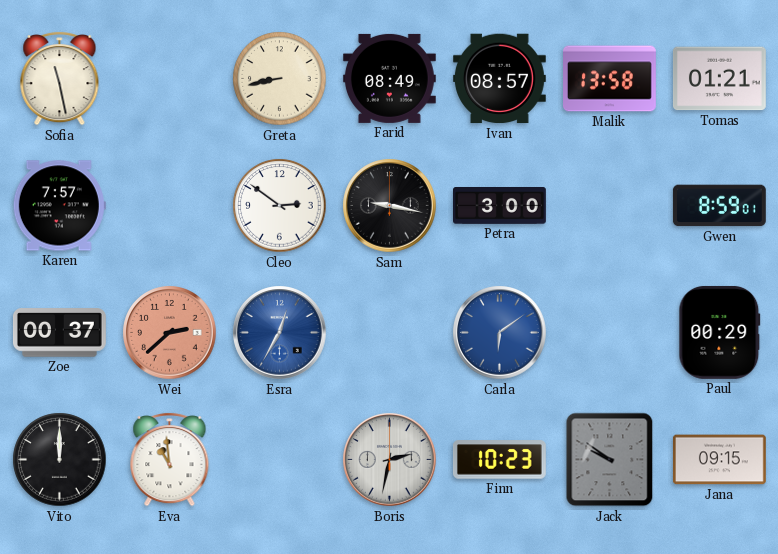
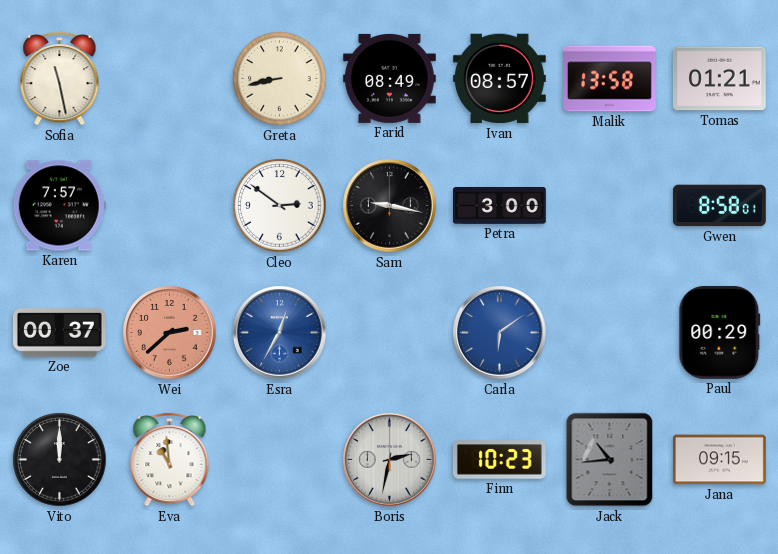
Gwen: 8:59 -> 8:58 (719, 206)
Jack: 9:51 -> 10:44 (610, 460)
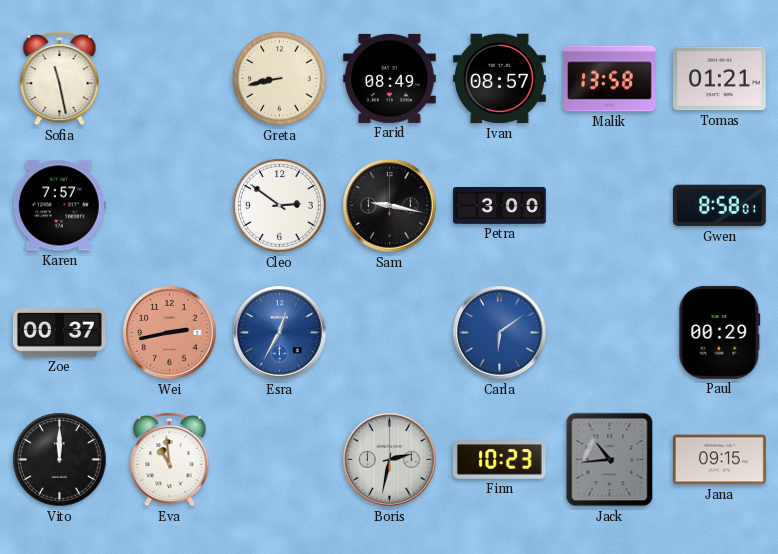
Wei: 2:38 -> 2:43 (170, 333)
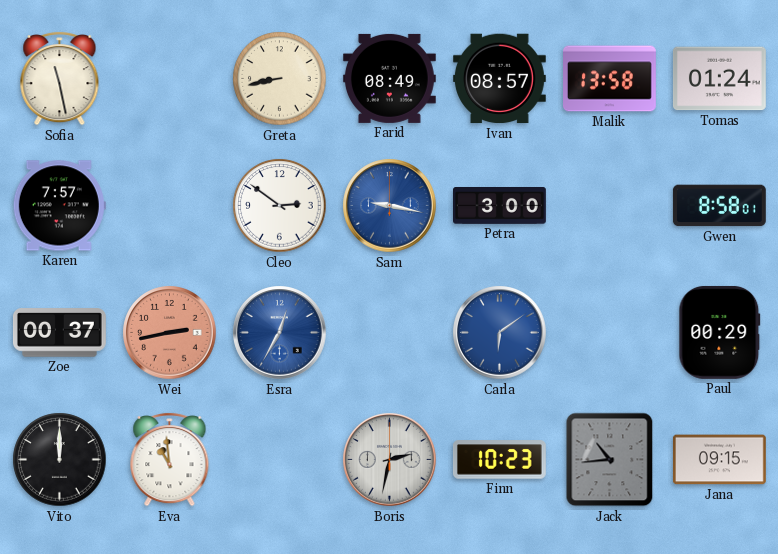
Tomas: 01:21 -> 01:24 (719, 79)
Sam dial: black -> blue (390, 206)
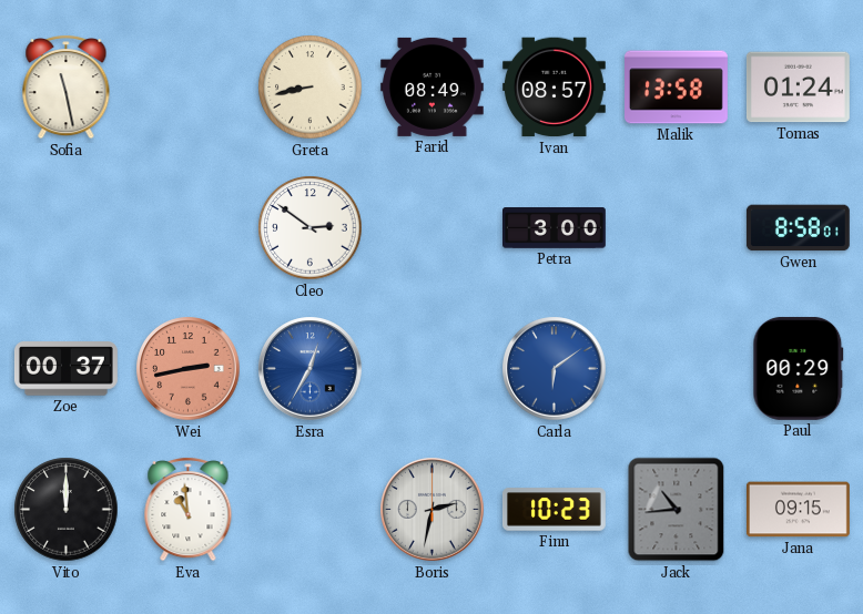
Karen: 7:57 -> none (59, 206)
Sam: 9:17 -> none (390, 206)
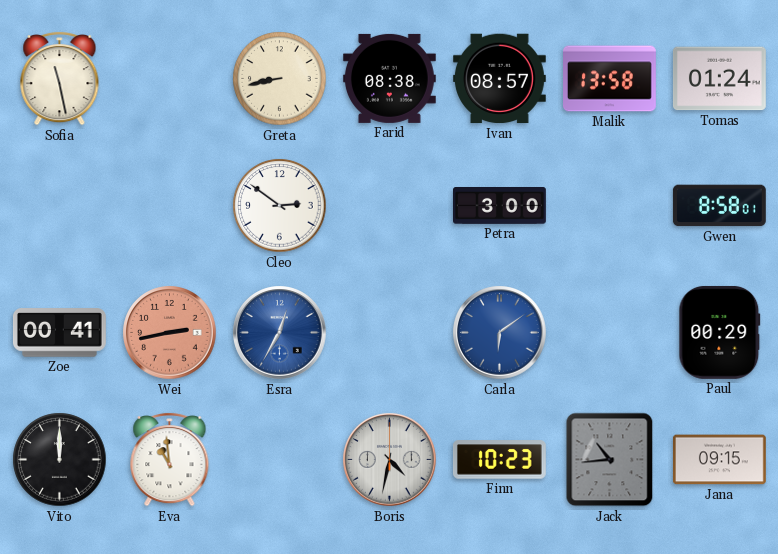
Farid: 08:49 -> 08:38 (389, 78)
Zoe: 00:37 -> 00:41 (59, 333)
Boris: 2:32 -> 4:32 (390, 460)
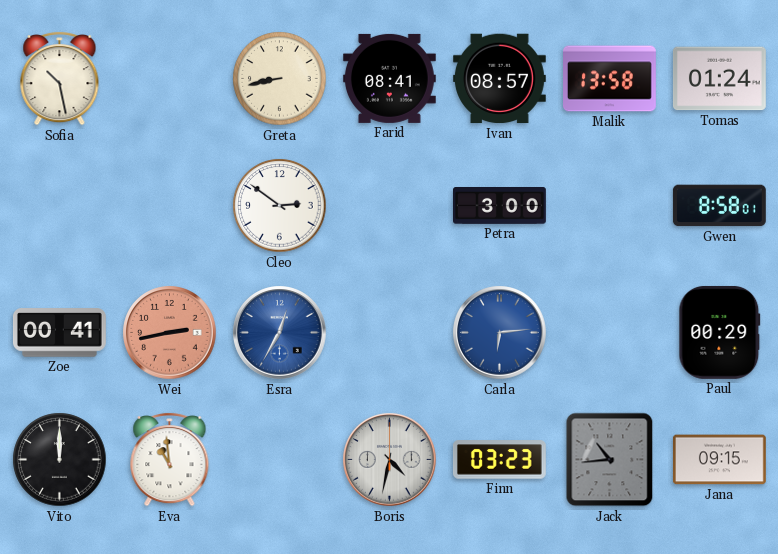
Sofia: 11:28 -> 10:28 (60, 78)
Farid: 08:38 -> 08:41 (389, 78)
Carla: 6:09 -> 6:14 (500, 333)
Finn: 10:23 -> 03:23 (499, 460)
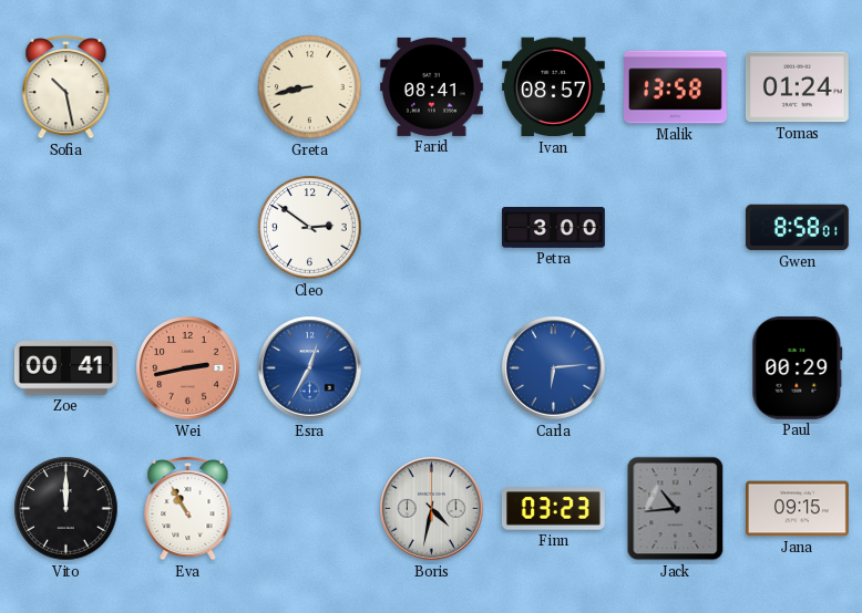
Eva: 10:59 -> 10:55 (188, 508)
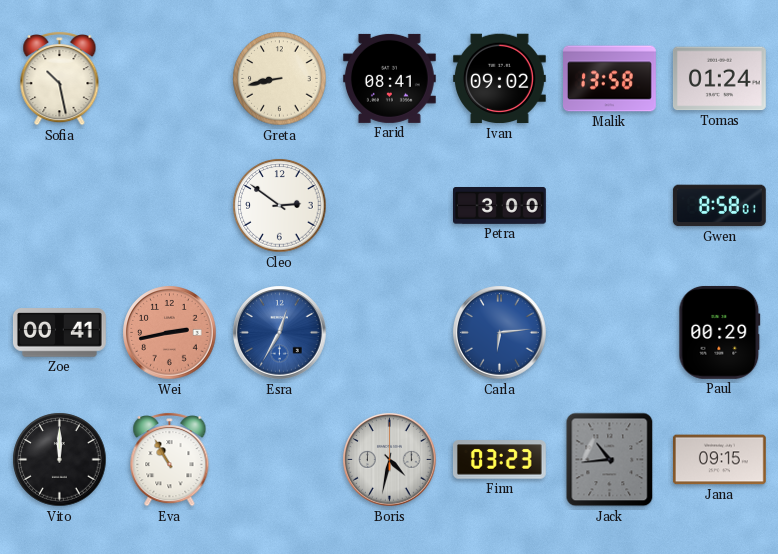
Ivan: 08:57 -> 09:02 (499, 79)
